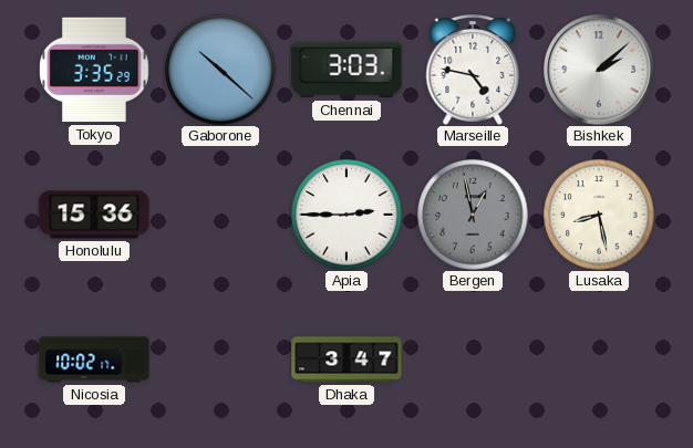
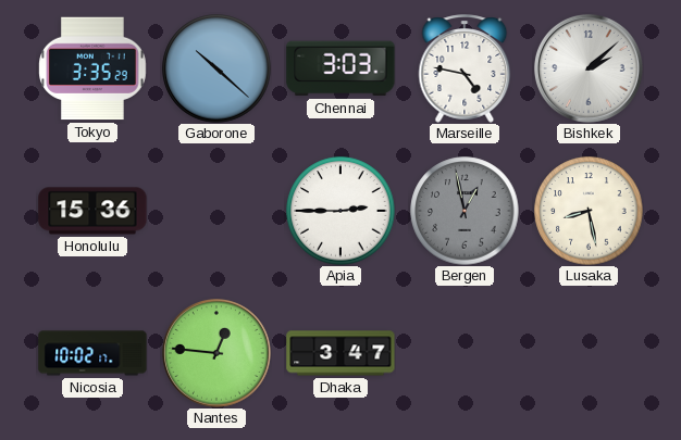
Nantes: none -> 12:46 (216, 353)
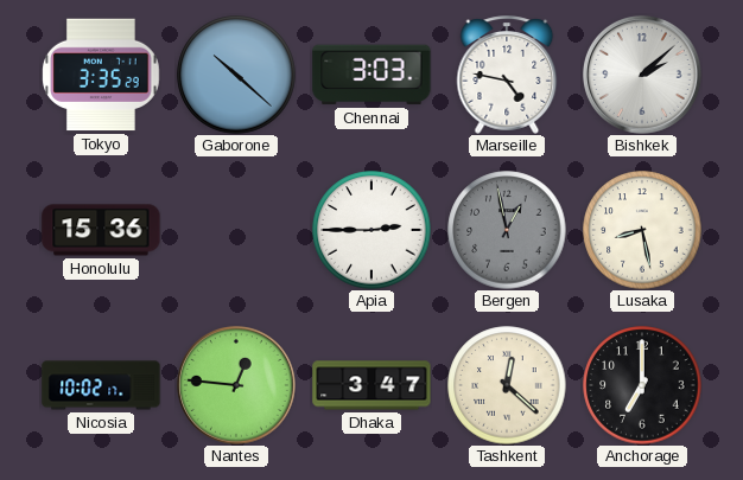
Tashkent: none -> 12:22 (507, 385)
Anchorage: none -> 7:00 (642, 385)
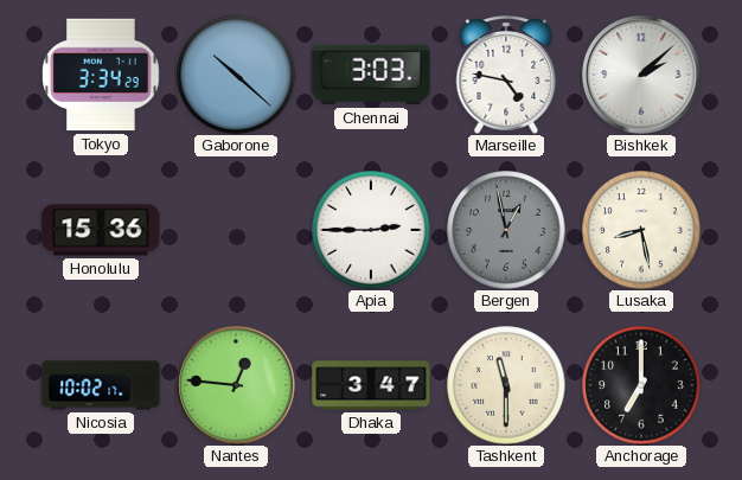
Tokyo: 3:35 -> 3:34 (101, 75)
Tashkent: 12:22 -> 11:30 (506, 385)
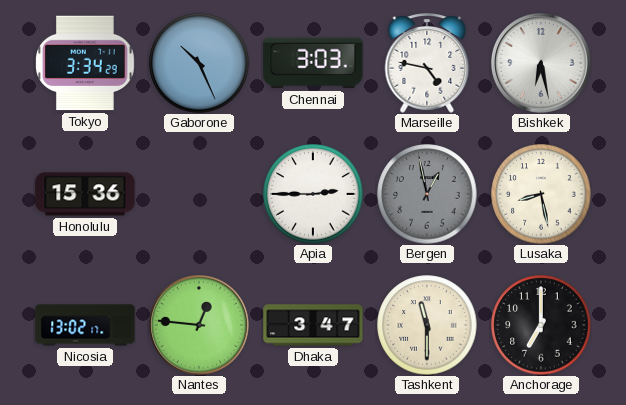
Gaborone: 10:22 -> 10:26 (199, 63)
Bishkek: 2:08 -> 6:28 (541, 63)
Nicosia: 10:02 -> 13:02 (85, 325)
